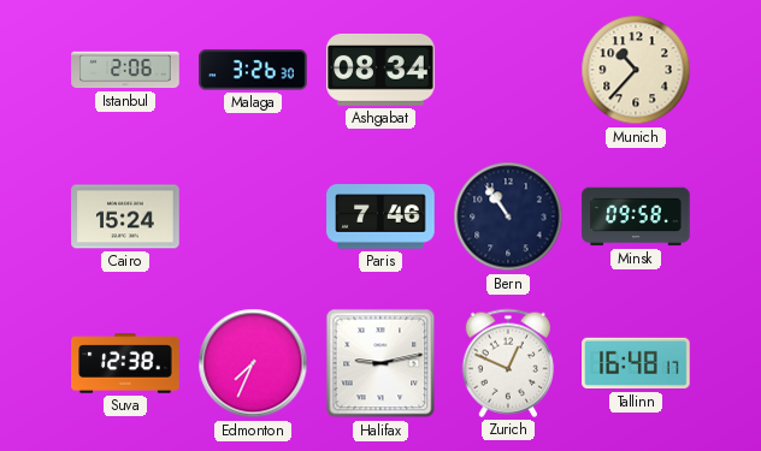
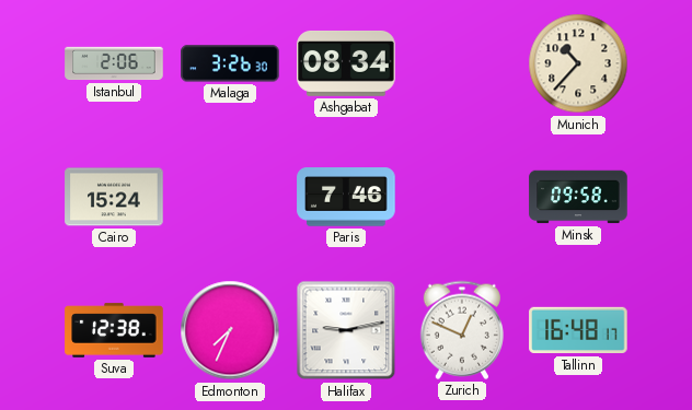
Bern: 10:54 -> none (508, 216)
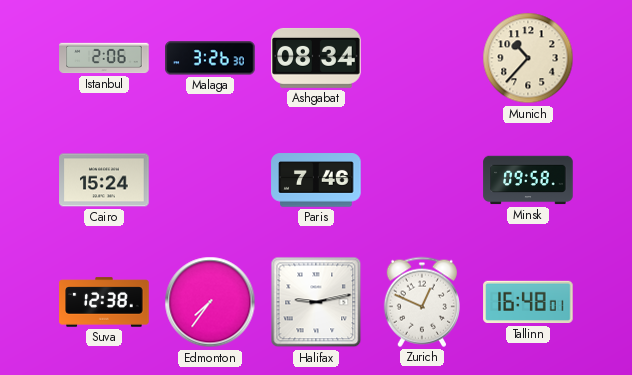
Edmonton: 7:34 -> 7:36 (210, 302)
Tallinn: 16:48:17 -> 16:48:01 (528, 302)
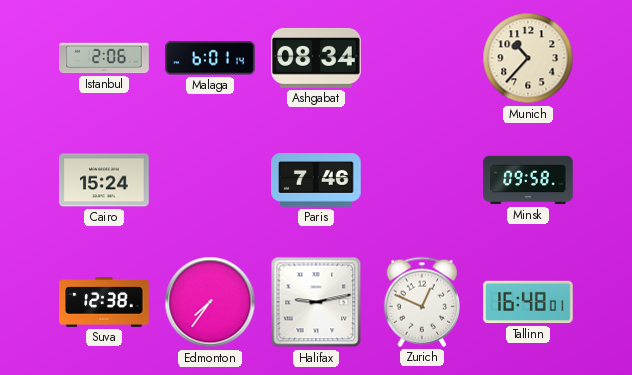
Malaga: 3:26 -> 6:01 (210, 58)
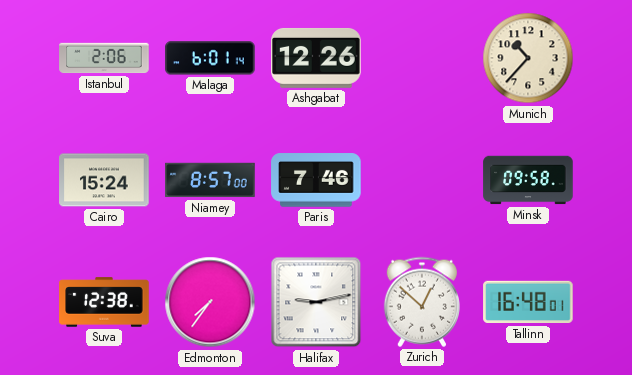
Ashgabat: 08:34 -> 12:26 (316, 58)
Niamey: none -> 8:57 (210, 180)
Zurich: 12:49 -> 12:52 (422, 302)
